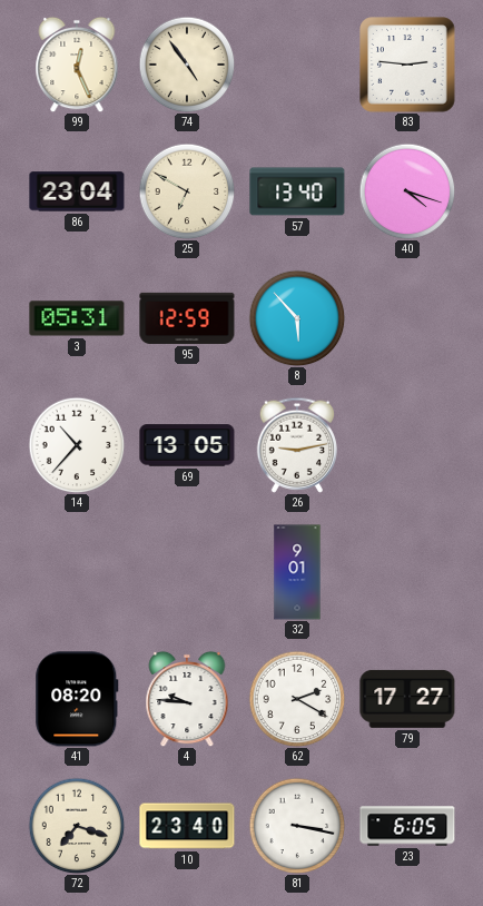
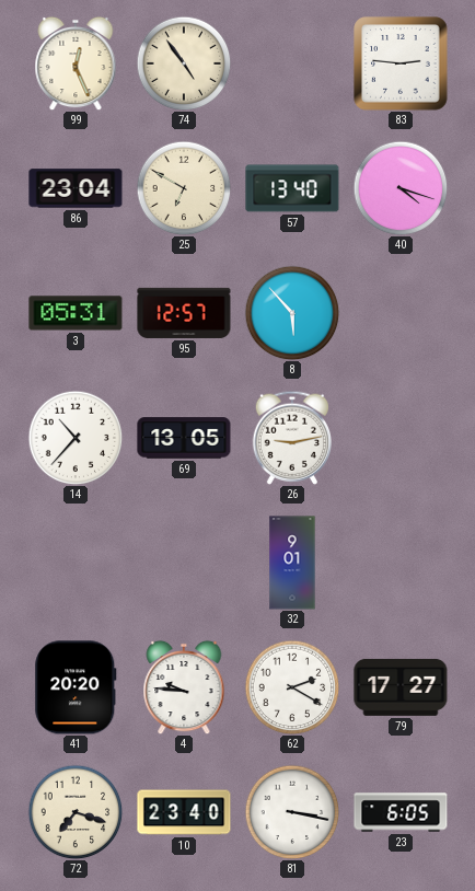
95: 12:59 -> 12:57 (184, 313)
41: 08:20 -> 20:20 (76, 687)
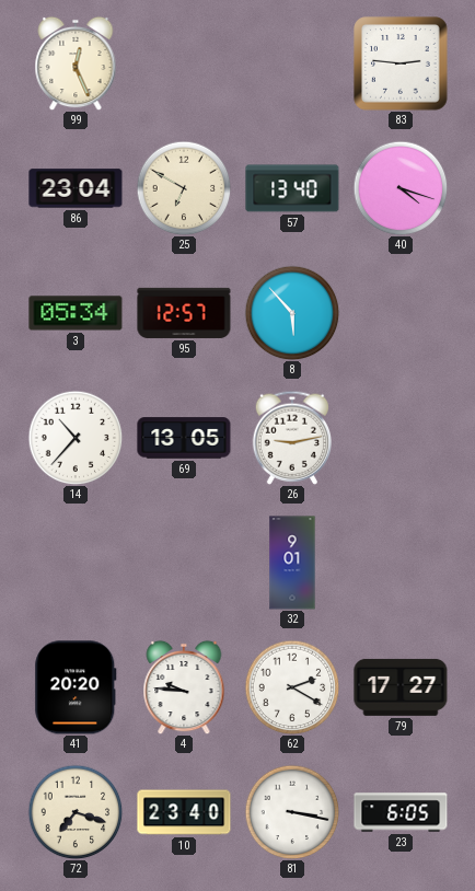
74: 4:54 -> none (184, 63)
3: 05:31 -> 05:34 (76, 313)
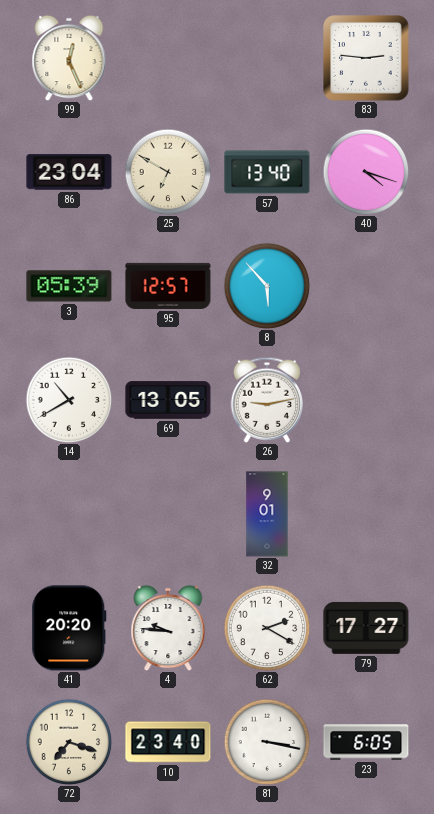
3: 05:34 -> 05:39 (69, 286)
14: 10:37 -> 10:40 (69, 400)
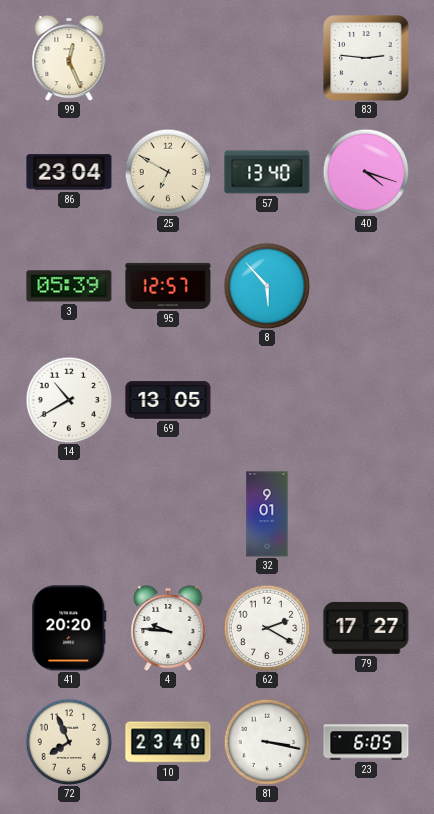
26: 9:13 -> none (266, 400)
72: 7:18 -> 7:56 (69, 742)
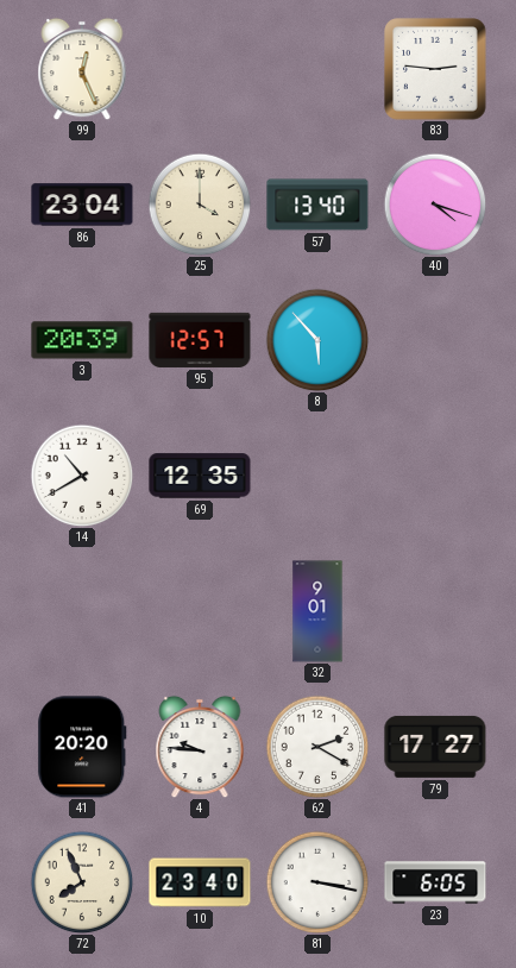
25: 6:50 -> 4:00 (200, 205)
3: 05:39 -> 20:39 (82, 340)
69: 13:05 -> 12:35 (200, 476)
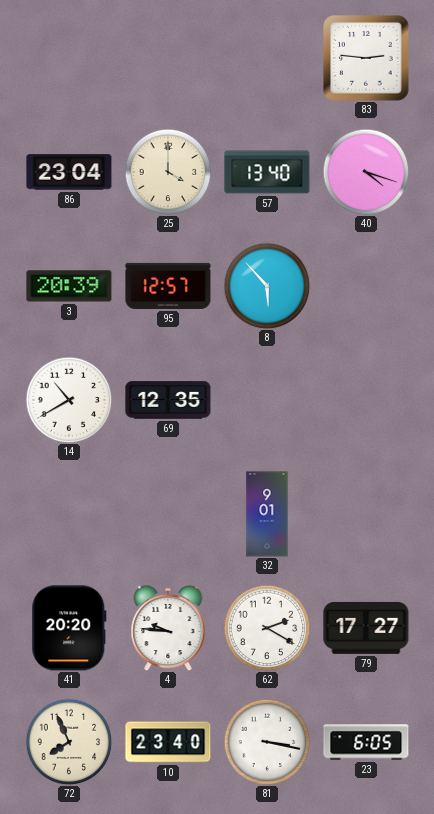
99: 12:26 -> none (82, 69)
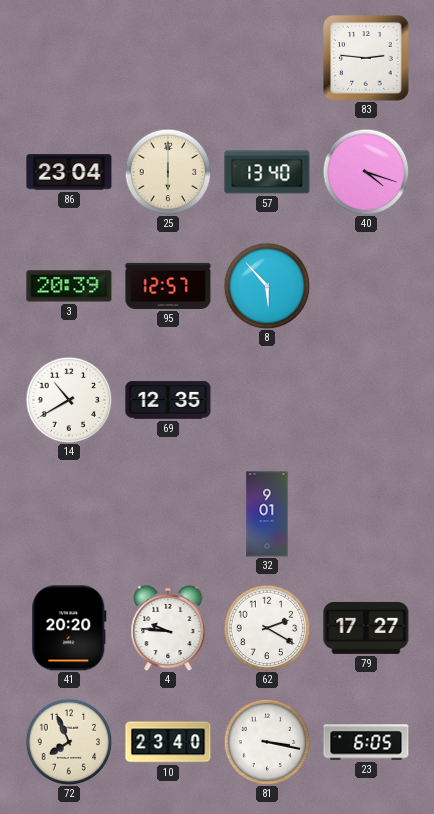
25: 4:00 -> 6:00 (168, 172)
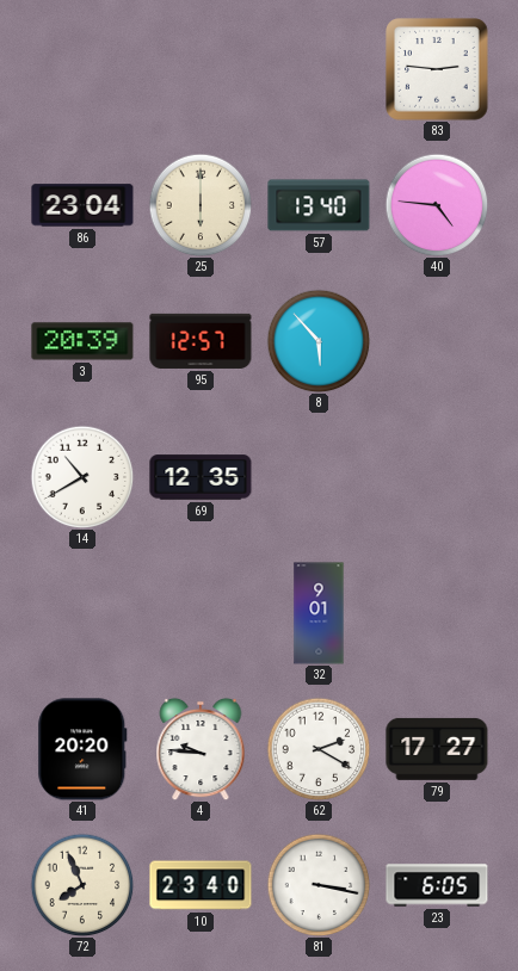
40: 4:18 -> 4:46 (437, 205)
